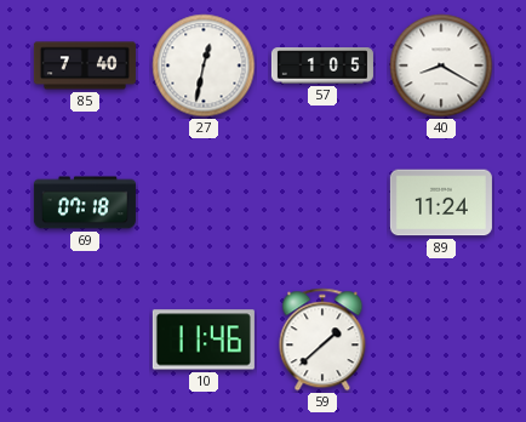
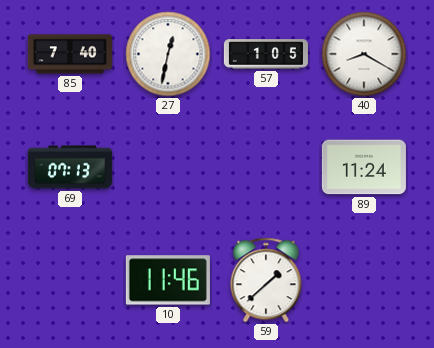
69: 07:18 -> 07:13 (70, 167)
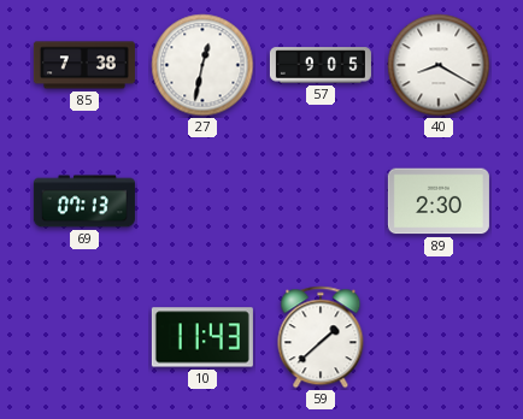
85: 7:40 -> 7:38 (84, 65)
57: 1:05 -> 9:05 (321, 65)
89: 11:24 -> 2:30 (439, 201)
10: 11:46 -> 11:43 (202, 337)
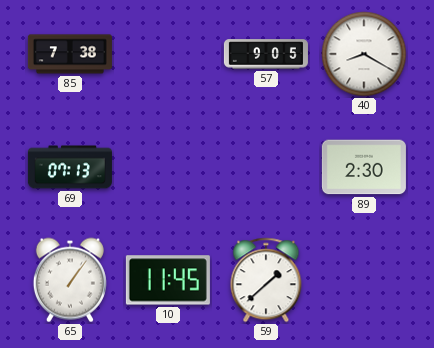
27: 12:32 -> none (202, 65)
65: none -> 1:06 (70, 280)
10: 11:43 -> 11:45 (168, 280)
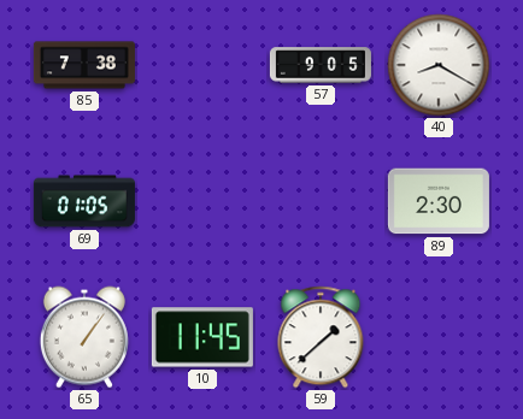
69: 07:13 -> 01:05 (84, 201)
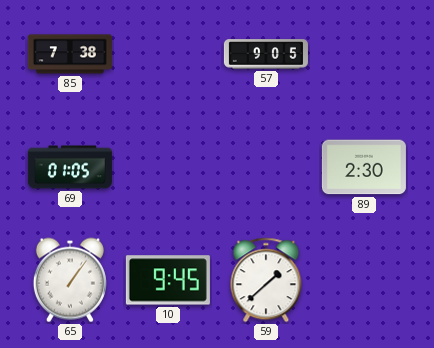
40: 8:20 -> none (439, 65)
10: 11:45 -> 9:45 (168, 280)
